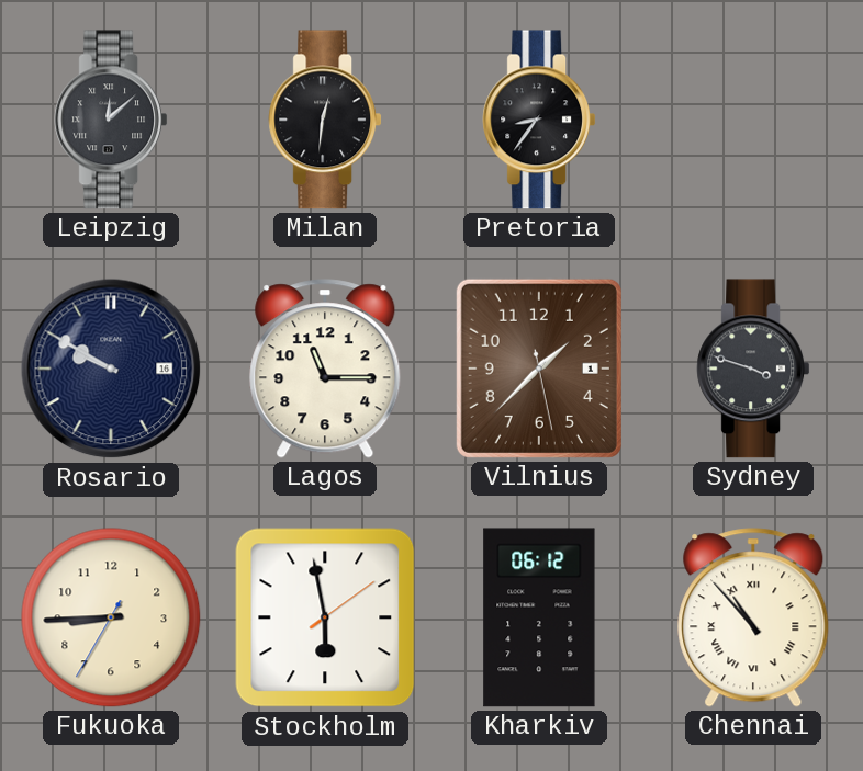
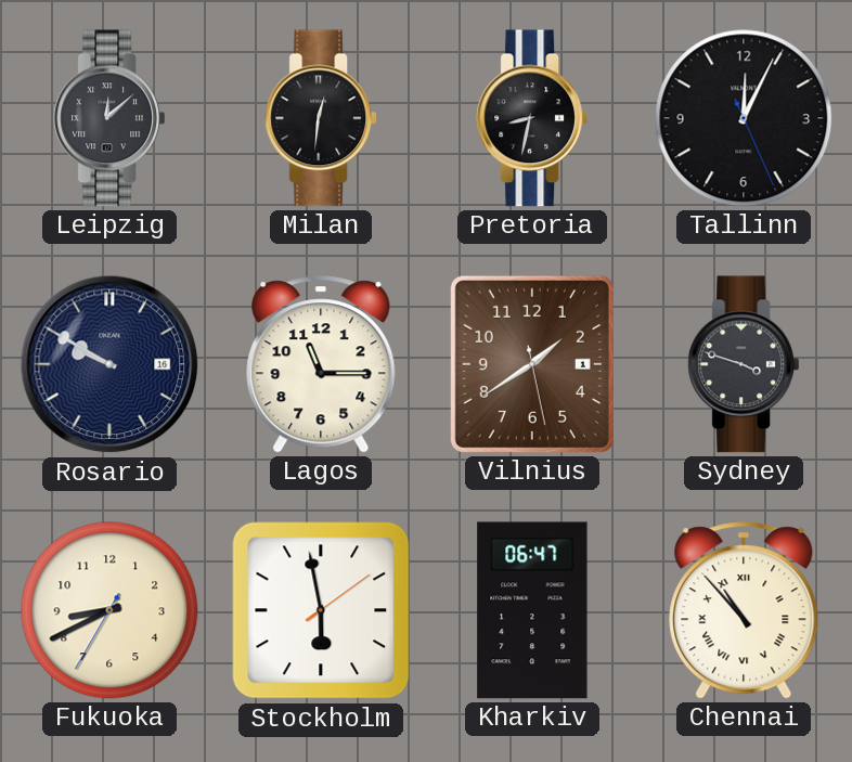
Pretoria: 8:36 -> 8:32 (532, 118)
Tallinn: none -> 12:04 (744, 118)
Vilnius: 1:37 -> 1:39 (532, 364)
Fukuoka: 8:44 -> 8:40 (109, 610)
Kharkiv: 06:12 -> 06:47 (532, 610)
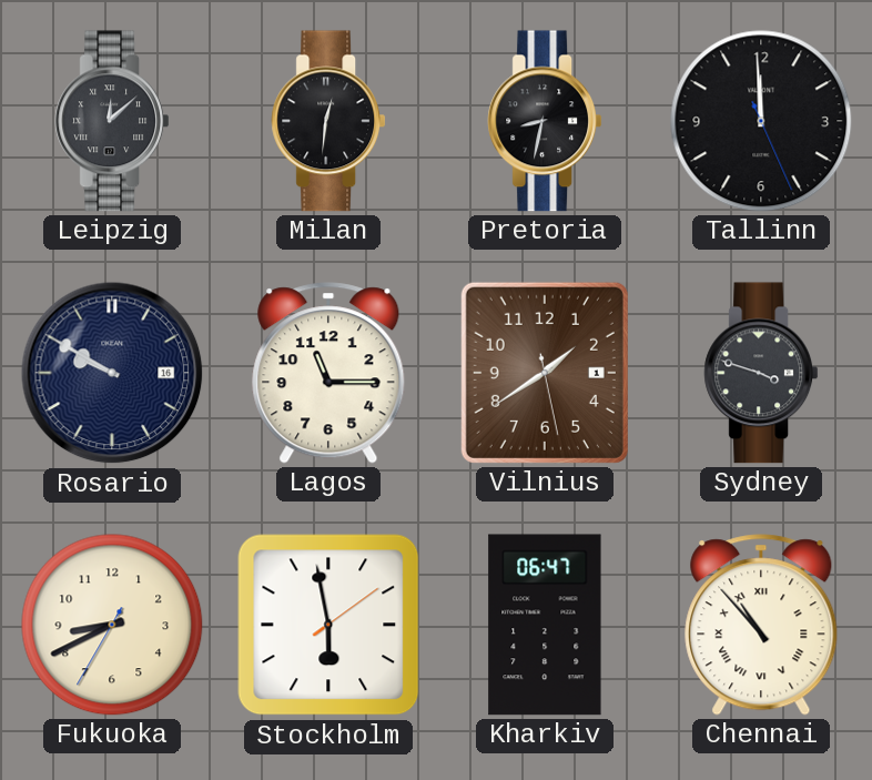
Tallinn: 12:04 -> 11:59 (761, 121)
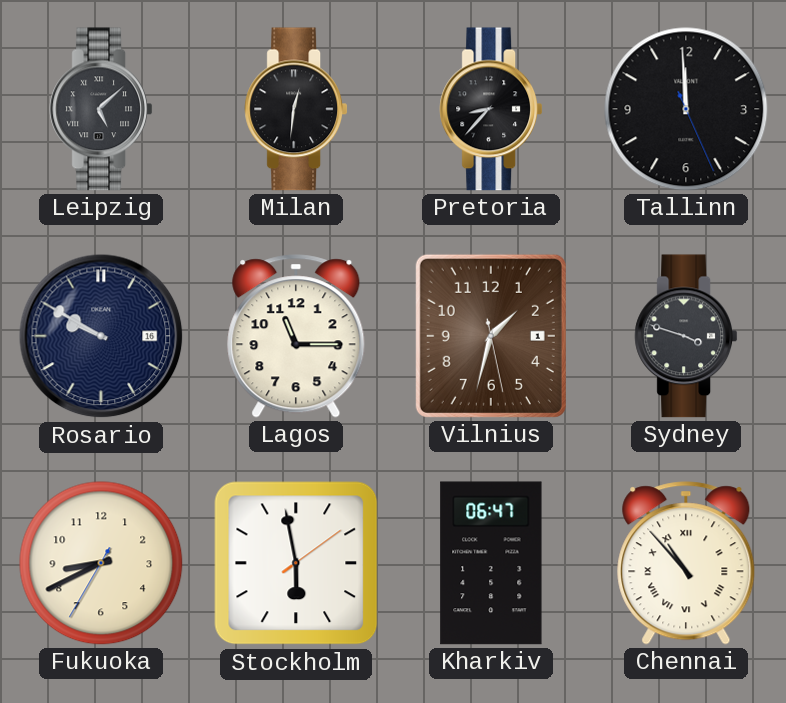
Leipzig: 12:08 -> 5:08 (101, 109)
Pretoria: 8:32 -> 8:37 (491, 109)
Vilnius: 1:39 -> 1:32 (491, 336)
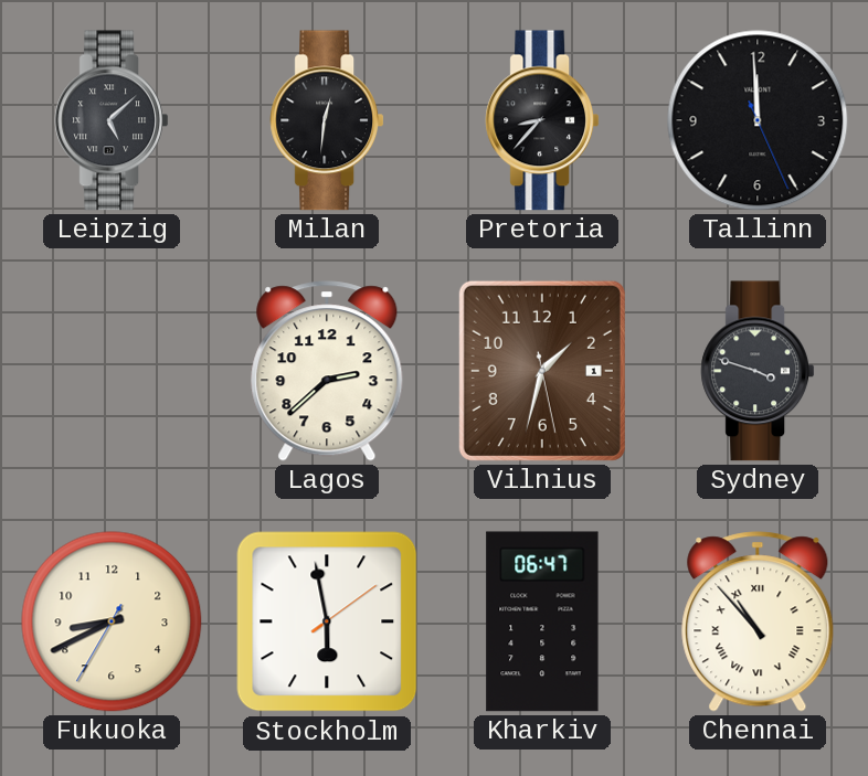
Rosario: 9:50 -> none (101, 336)
Lagos: 11:15 -> 2:38 (327, 371)
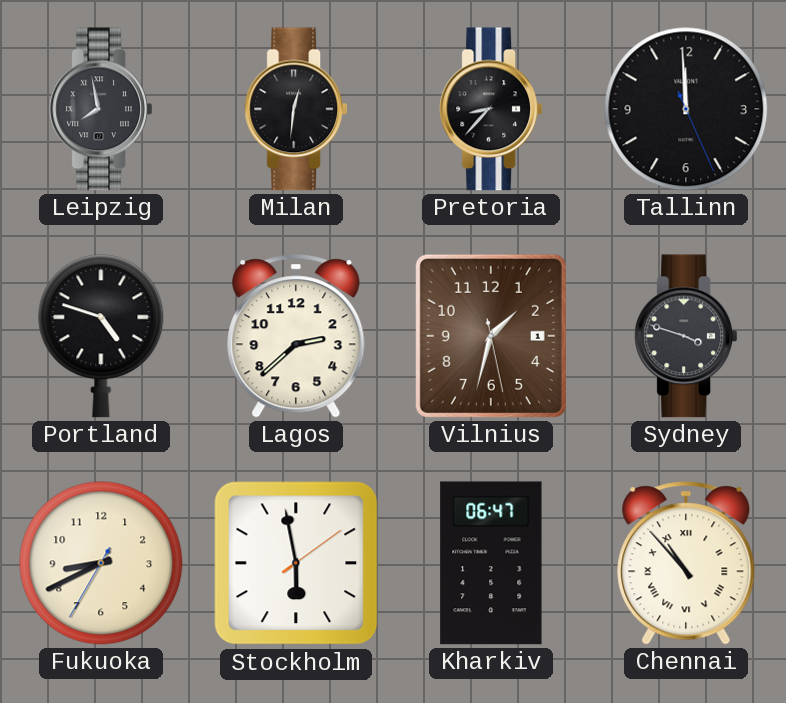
Leipzig: 5:08 -> 7:58 (101, 109)
Portland: none -> 4:48 (101, 336)
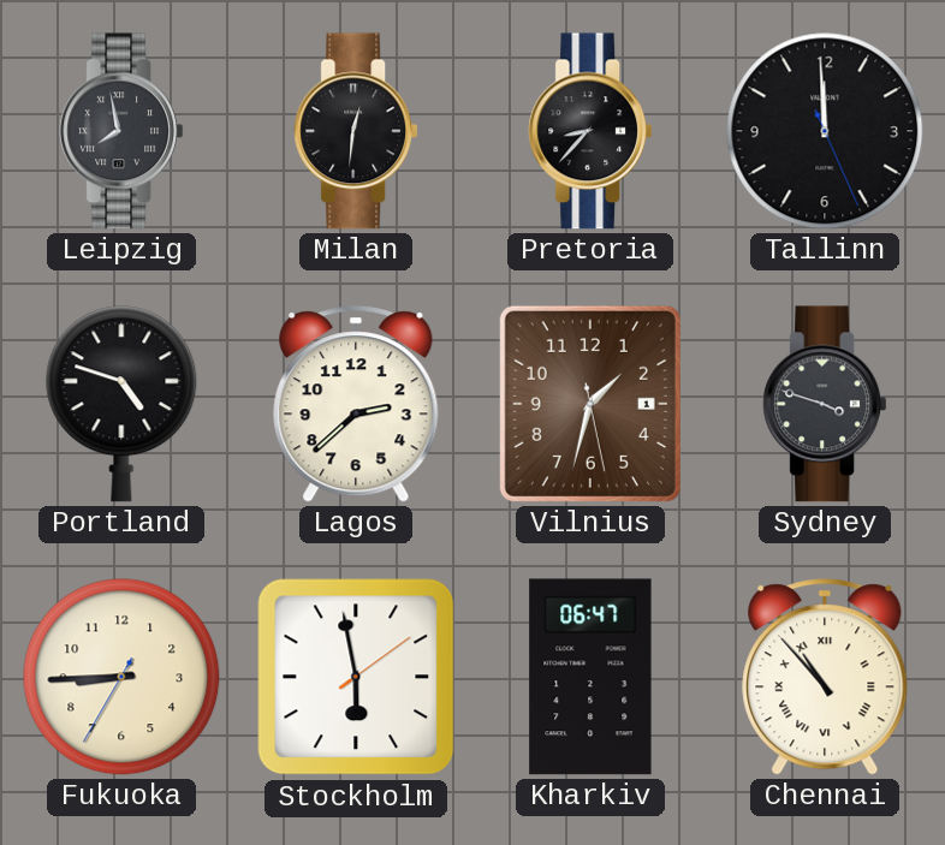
Fukuoka: 8:40 -> 8:44 (121, 677)
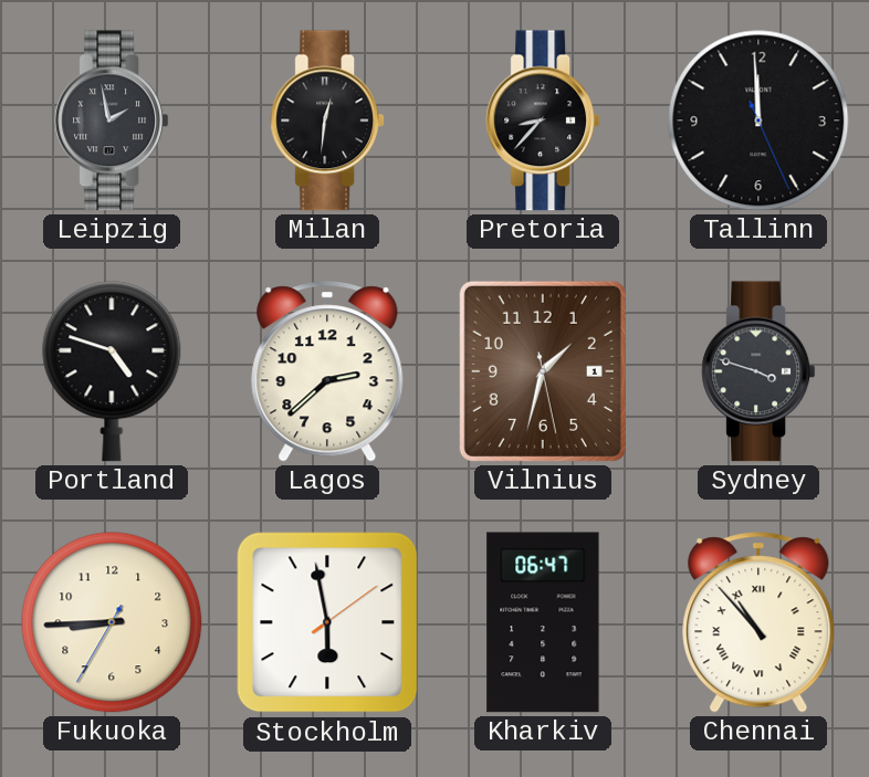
Leipzig: 7:58 -> 1:58 (112, 120)
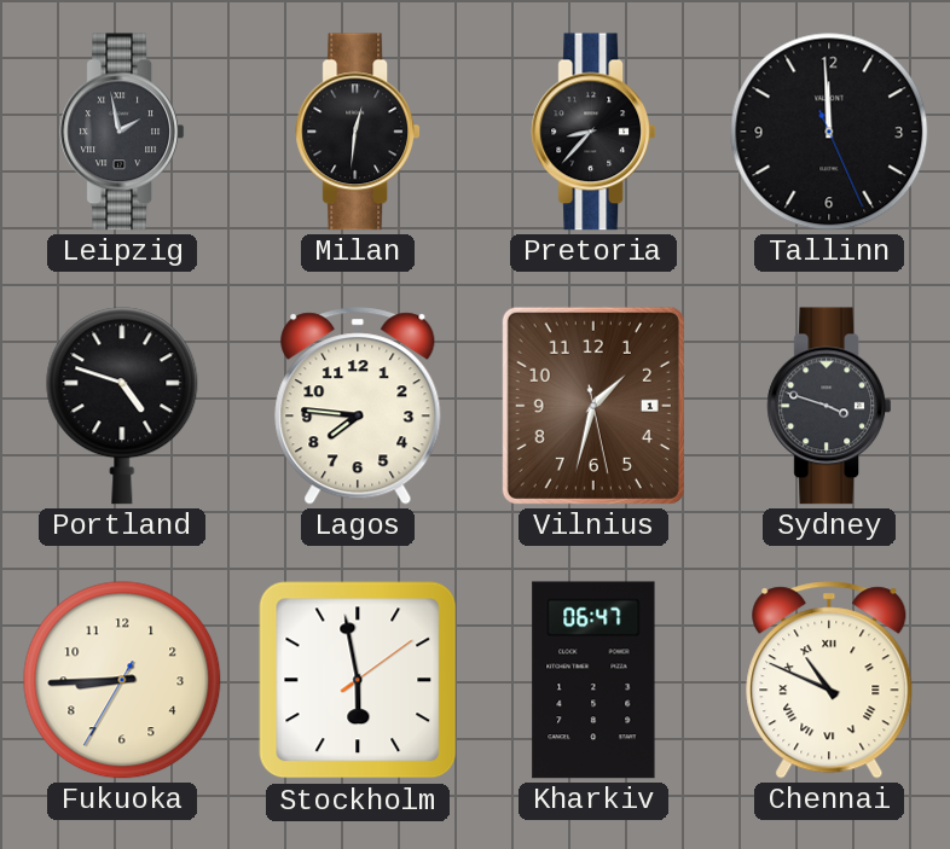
Lagos: 2:38 -> 7:46 (358, 406)
Chennai: 10:53 -> 10:49 (829, 680)
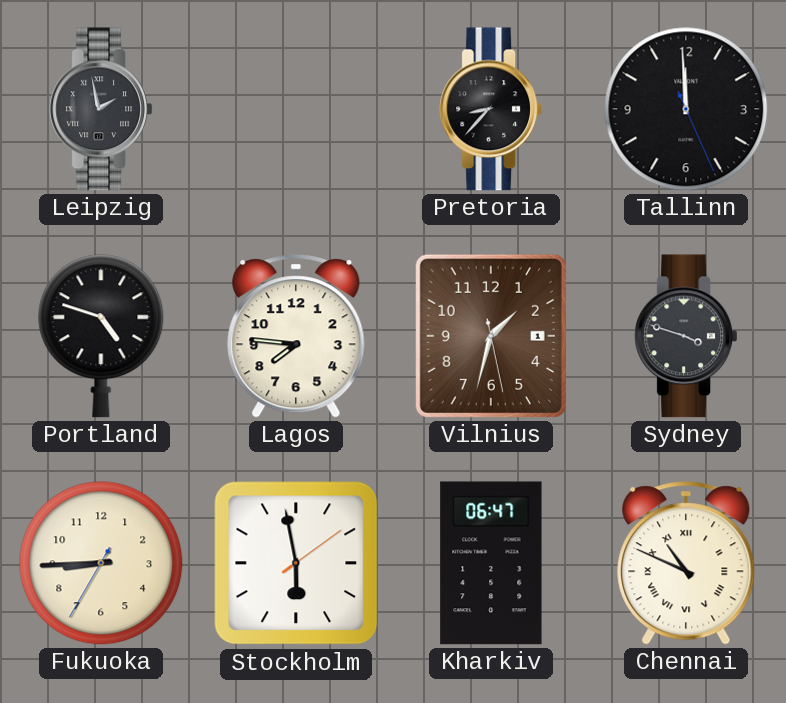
Milan: 12:31 -> none (358, 132)
